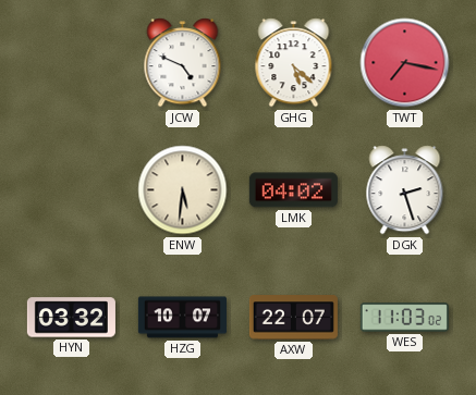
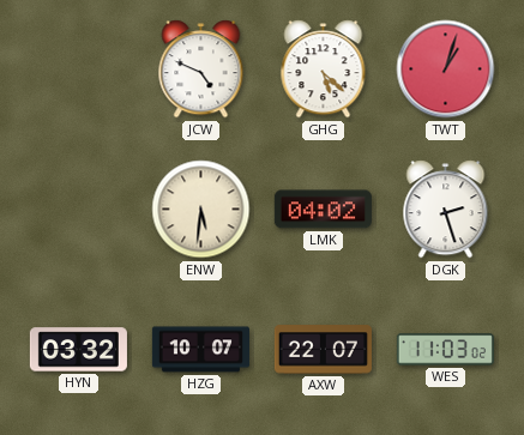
TWT: 7:17 -> 1:03 (446, 70)
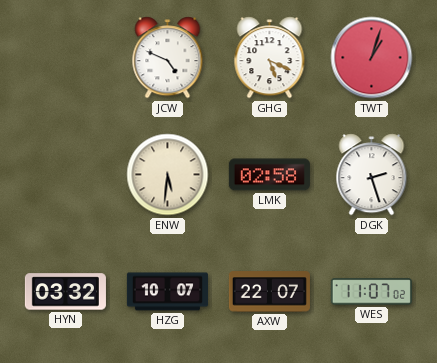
GHG: 5:22 -> 5:19 (270, 58)
LMK: 04:02 -> 02:58 (269, 175)
WES: 11:03 -> 11:07 (371, 292)
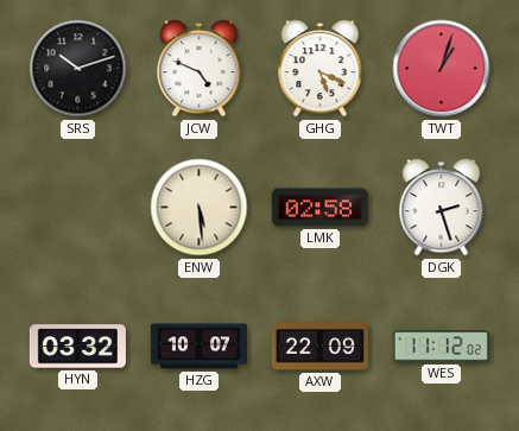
SRS: none -> 10:12 (78, 69)
ENW: 5:31 -> 5:29 (200, 208)
AXW: 22:07 -> 22:09 (319, 347)
WES: 11:07 -> 11:12 (441, 347)
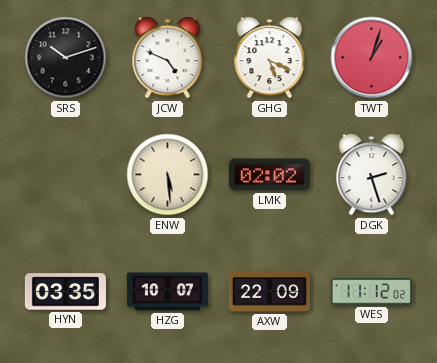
LMK: 02:58 -> 02:02 (269, 175)
HYN: 03:32 -> 03:35 (65, 292)
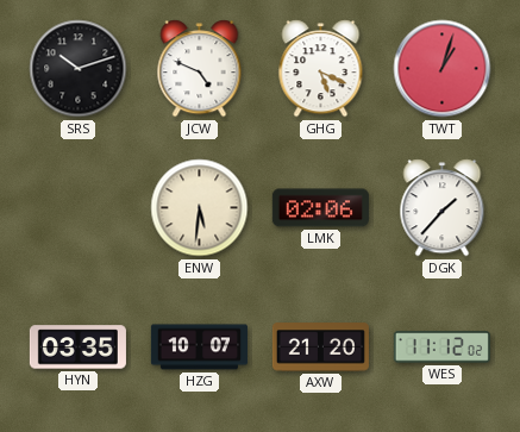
ENW: 5:29 -> 5:31 (200, 208)
LMK: 02:02 -> 02:06 (320, 208)
DGK: 2:27 -> 1:37 (443, 208)
AXW: 22:09 -> 21:20 (320, 348)
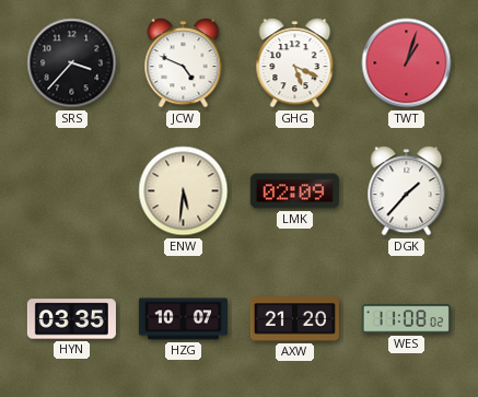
SRS: 10:12 -> 3:37 (72, 63)
LMK: 02:06 -> 02:09 (294, 191)
WES: 11:12 -> 11:08 (406, 319)
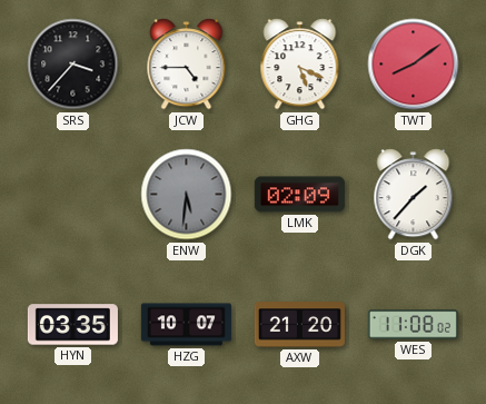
JCW: 4:49 -> 4:45 (187, 65)
TWT: 1:03 -> 8:09 (414, 65)
ENW dial: cream -> grey (187, 195)
